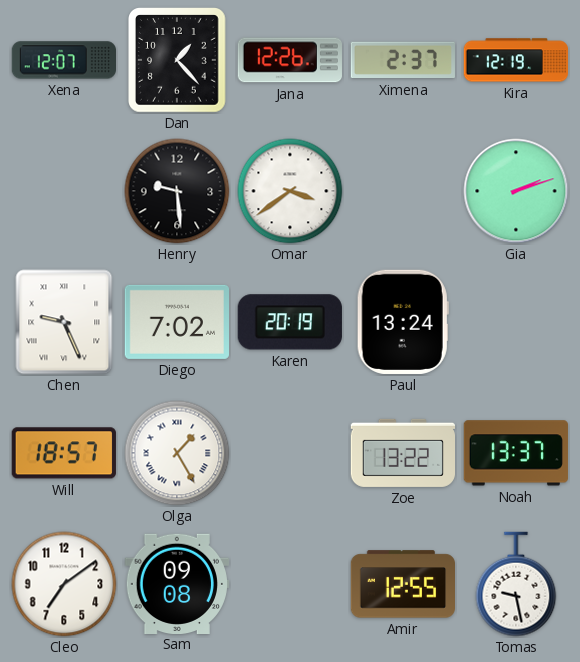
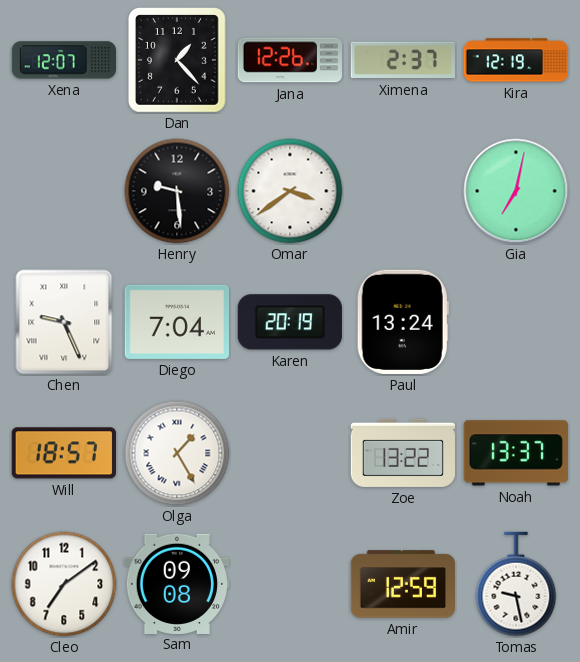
Gia: 2:12 -> 7:02 (516, 191)
Diego: 7:02 -> 7:04 (176, 322)
Amir: 12:55 -> 12:59 (402, 584)
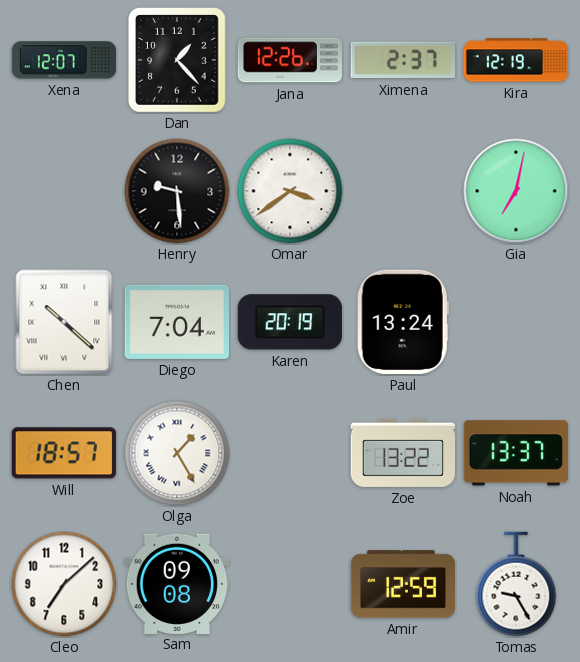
Chen: 9:26 -> 10:22 (64, 322)
Cleo: 7:09 -> 7:08 (64, 584)
Tomas: 9:28 -> 9:25 (516, 584)
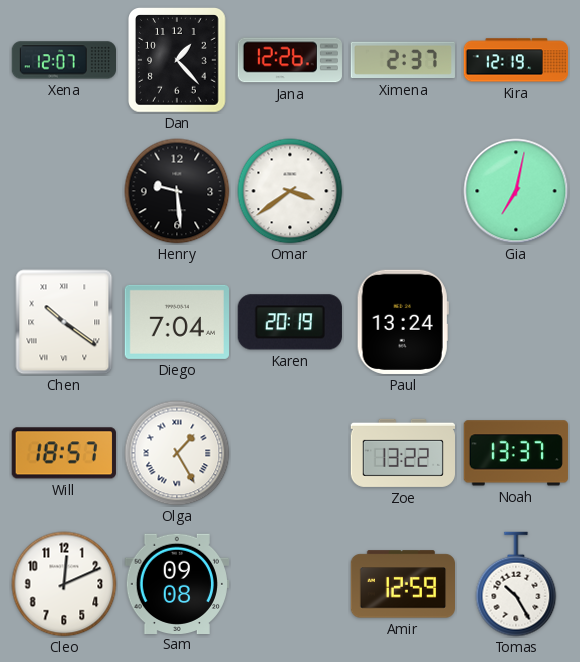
Chen: 10:22 -> 10:21 (64, 322)
Cleo: 7:08 -> 12:11 (64, 584)
Tomas: 9:25 -> 10:25 (516, 584)
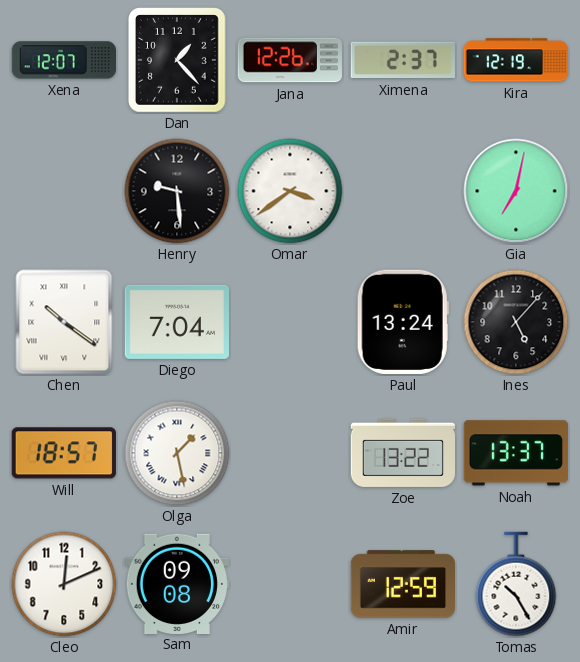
Karen: 20:19 -> none (290, 322)
Ines: none -> 5:07 (516, 322)
Olga: 1:25 -> 1:28 (177, 453)
